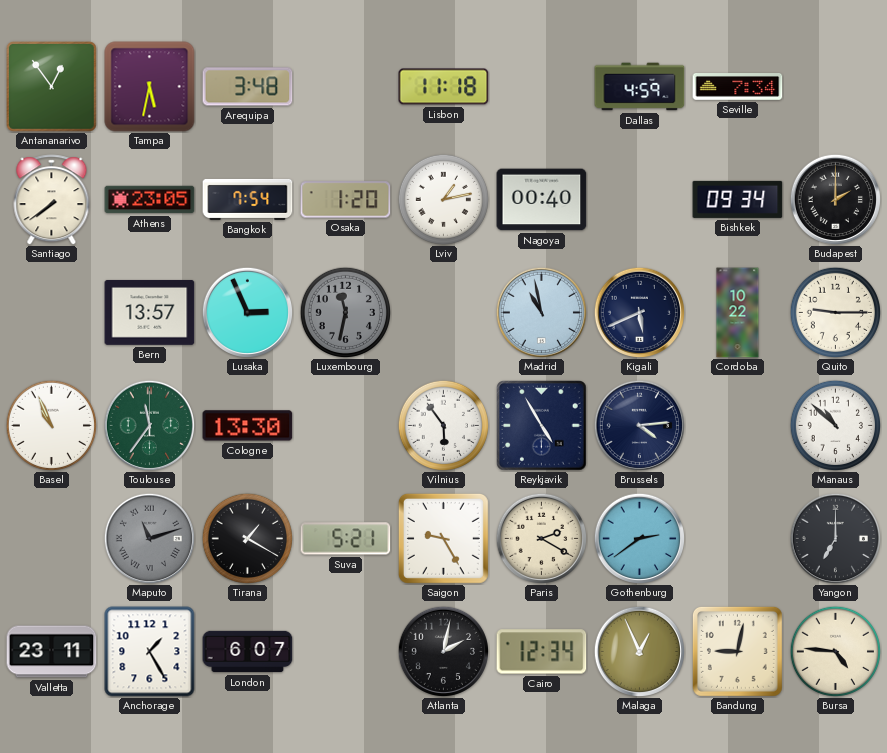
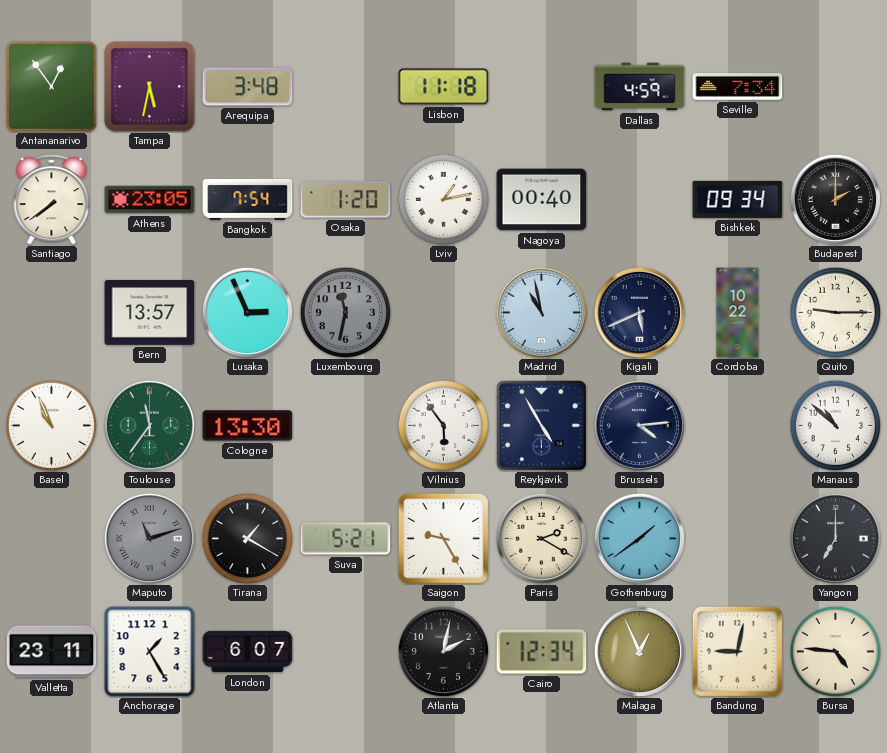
Gothenburg: 2:39 -> 1:39 (639, 538)
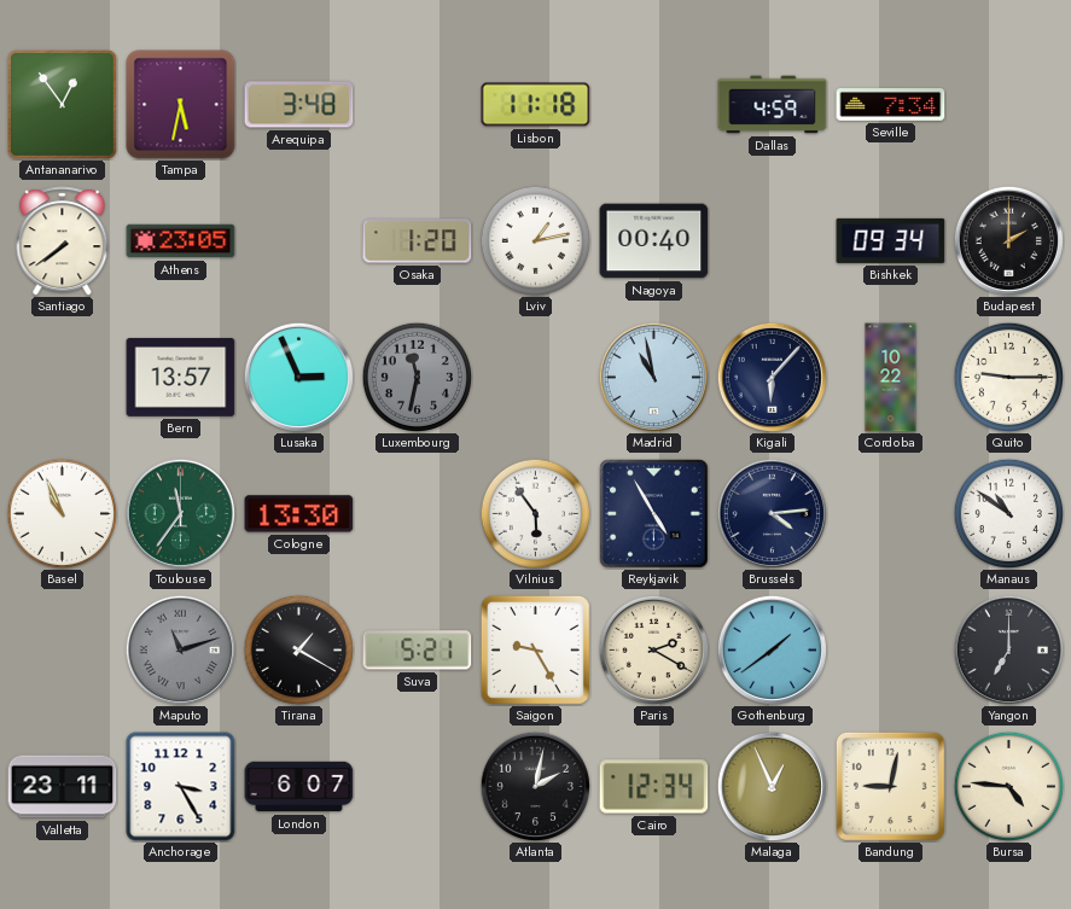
Bangkok: 7:54 -> none (248, 199)
Kigali: 5:41 -> 6:07 (772, 377)
Manaus: 10:52 -> 10:51 (1008, 513)
Anchorage: 1:25 -> 3:25 (181, 787)
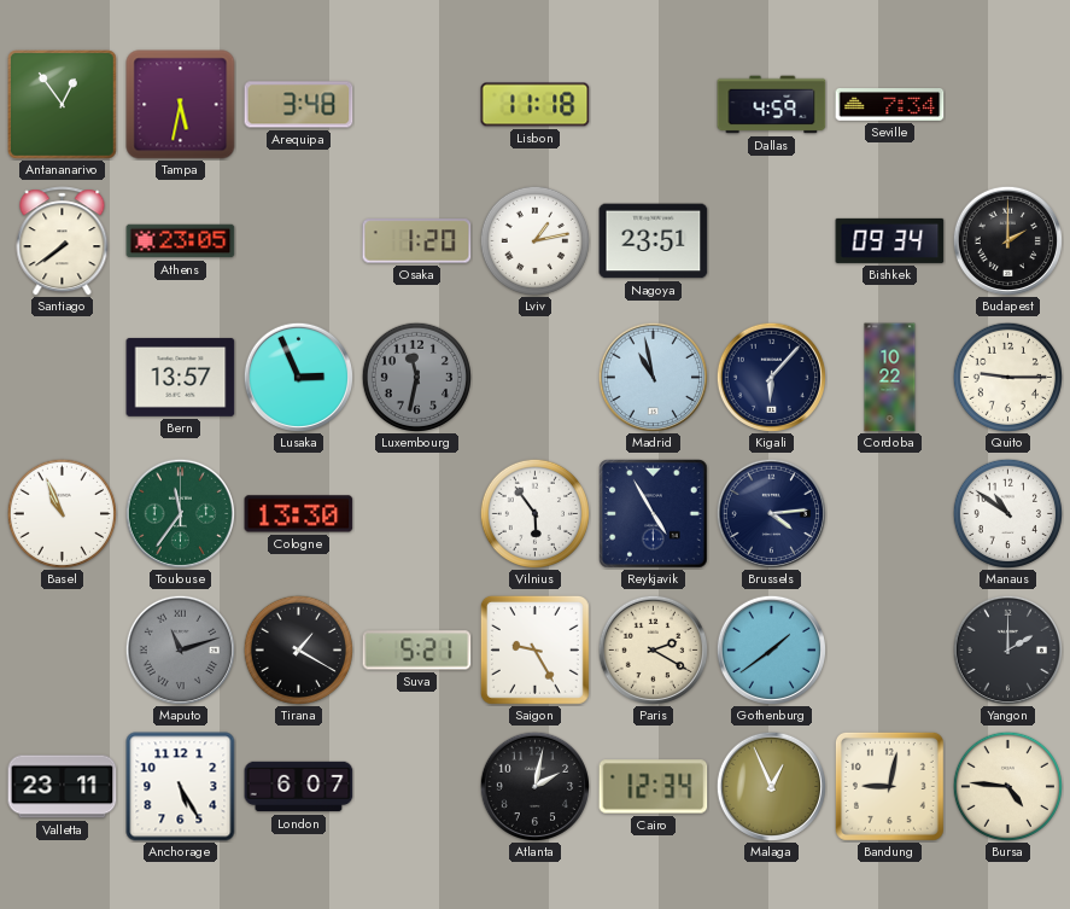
Nagoya: 00:40 -> 23:51 (654, 241)
Yangon: 7:00 -> 2:00 (1007, 649)
Anchorage: 3:25 -> 5:25 (181, 787)
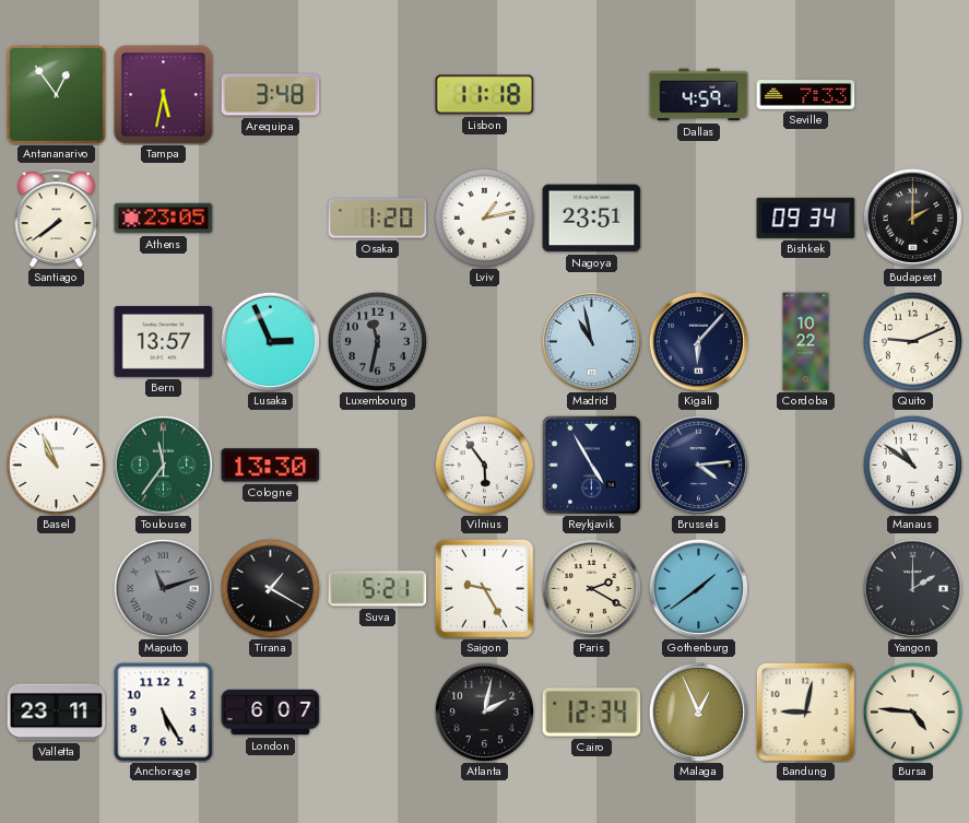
Seville: 7:34 -> 7:33 (806, 95)
Quito: 9:15 -> 9:11 (912, 341)
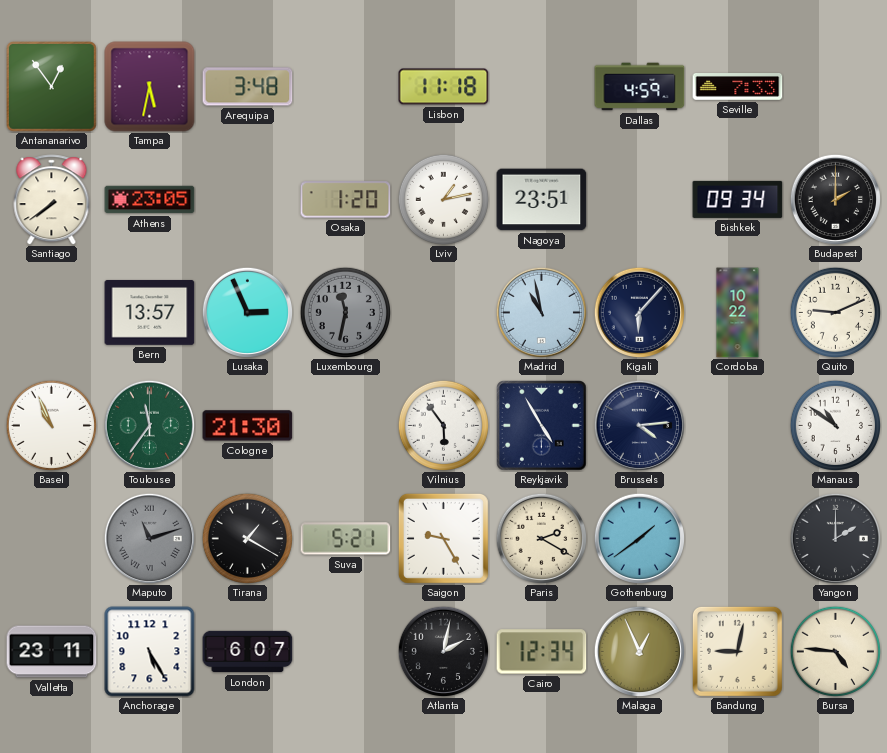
Cologne: 13:30 -> 21:30 (248, 426)
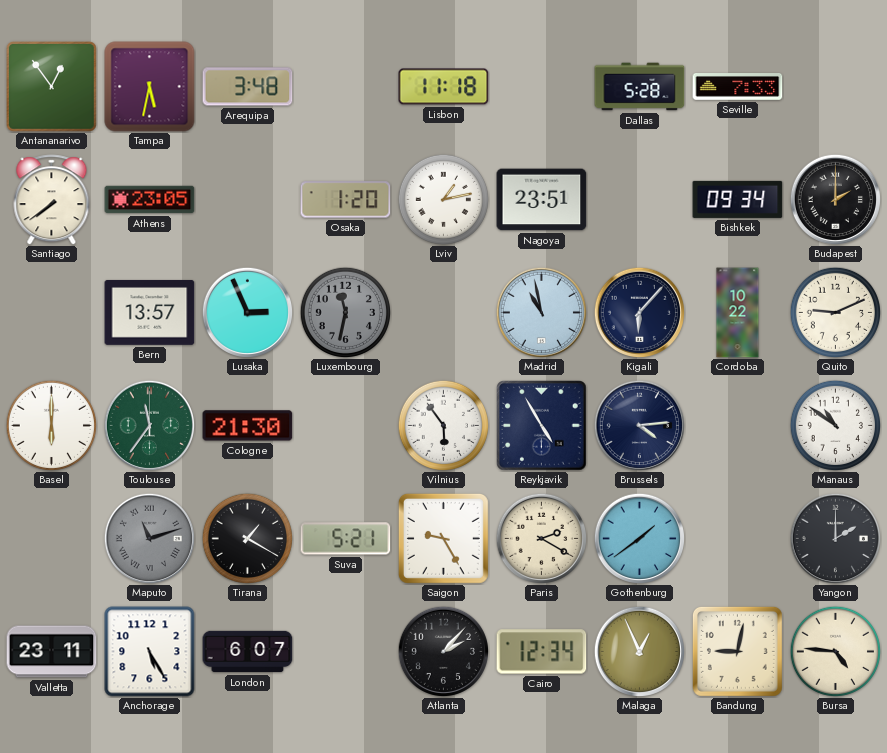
Dallas: 4:59 -> 5:28 (640, 87)
Basel: 10:56 -> 6:00 (51, 425)
Atlanta: 2:02 -> 2:07 (443, 651)
